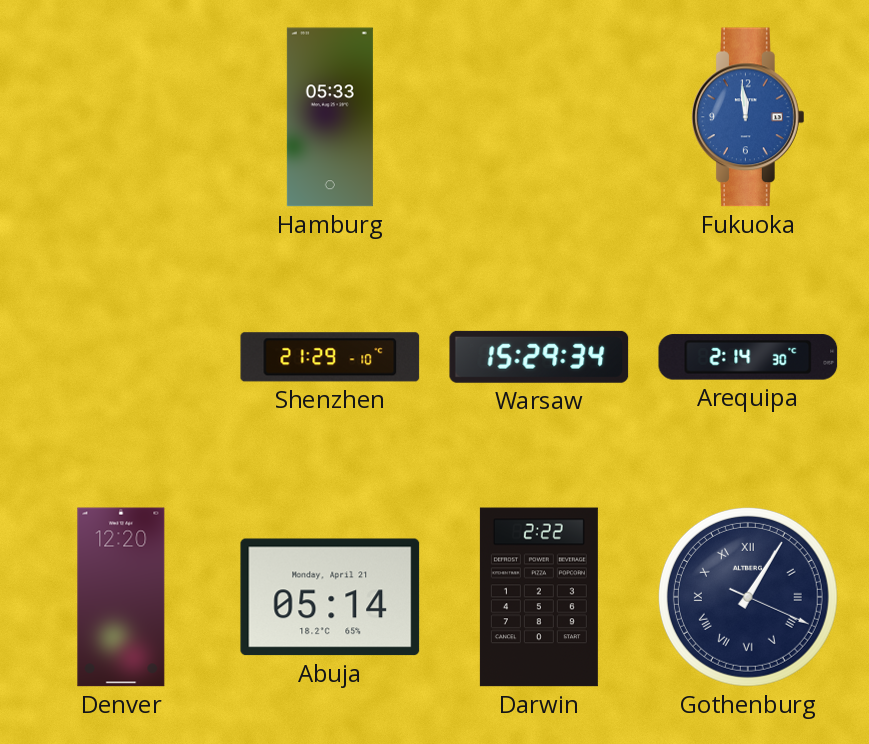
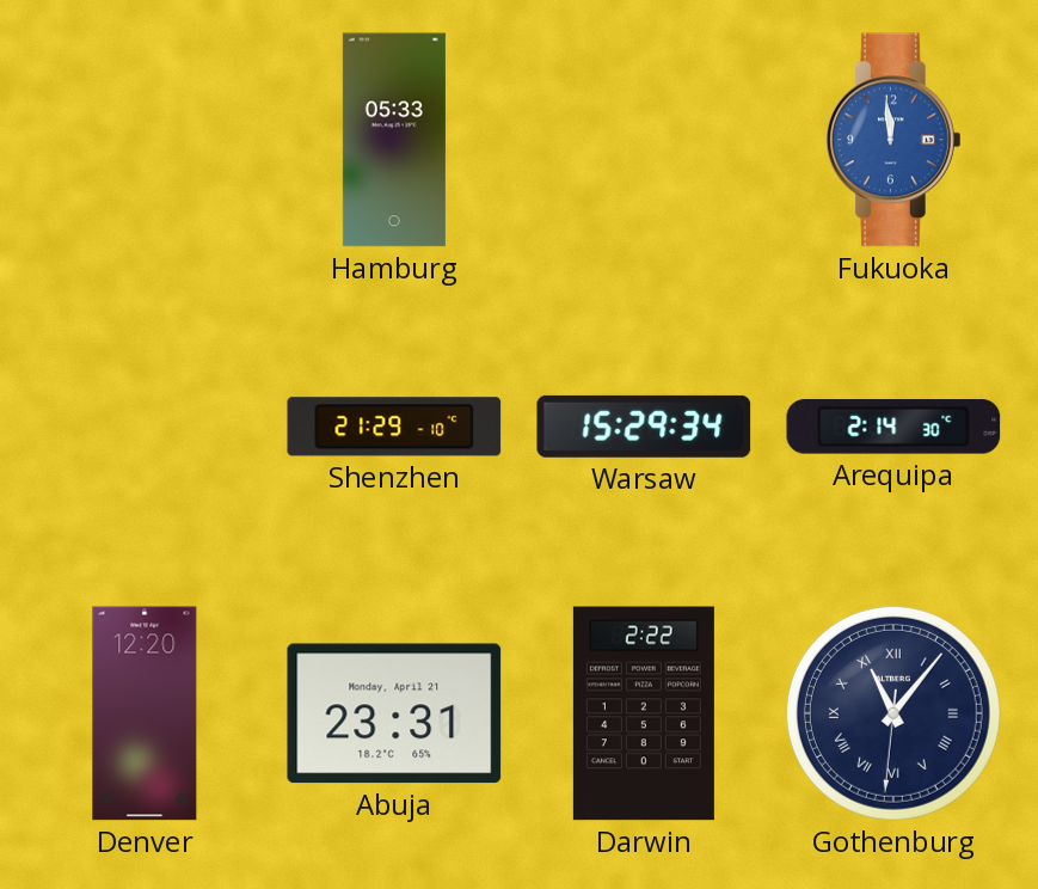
Abuja: 05:14 -> 23:31 (394, 713)
Gothenburg: 1:05 -> 11:06 (893, 713)
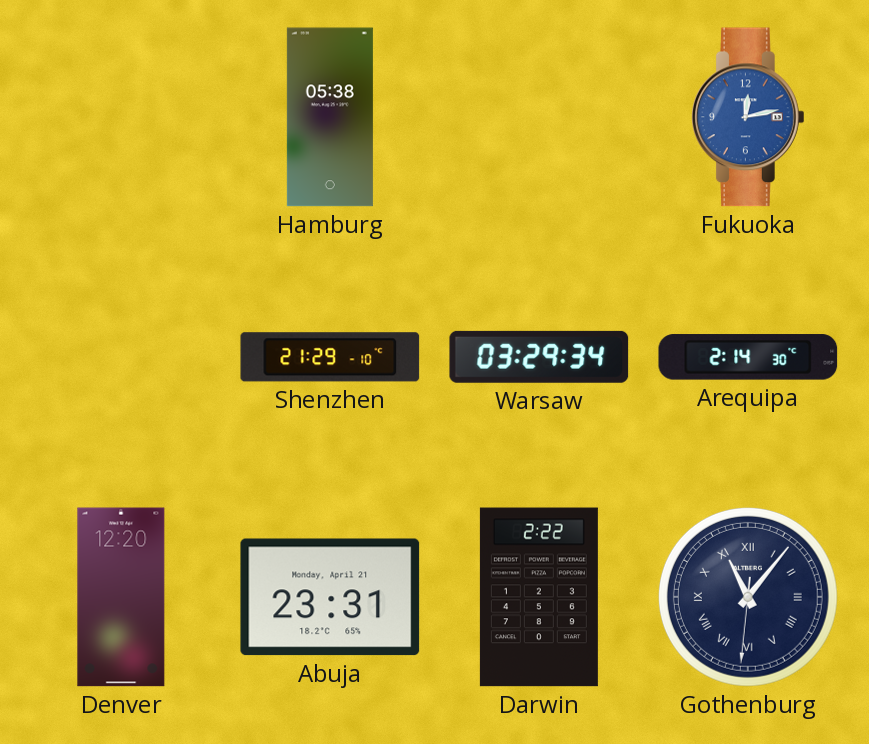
Hamburg: 05:33 -> 05:38 (330, 117)
Fukuoka: 11:59 -> 12:13 (749, 117)
Warsaw: 15:29 -> 03:29 (539, 357)
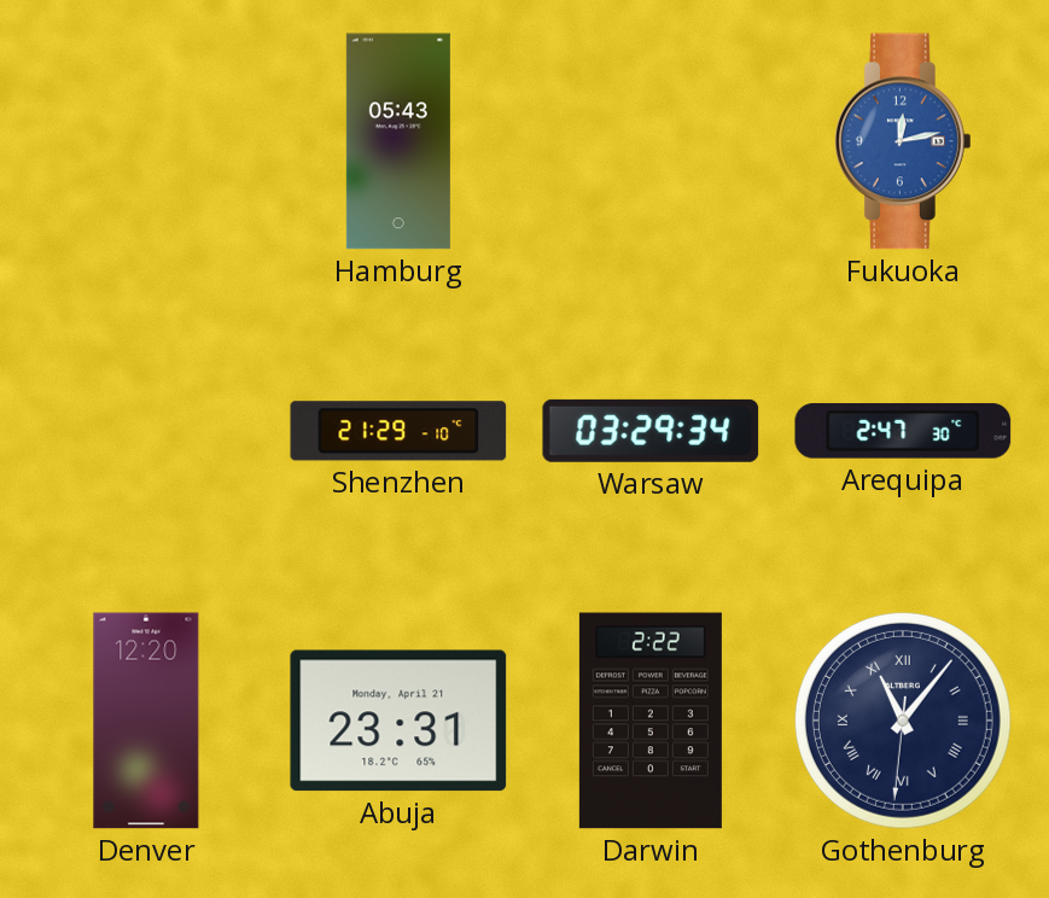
Hamburg: 05:38 -> 05:43 (398, 141)
Arequipa: 2:14 -> 2:47 (903, 431)
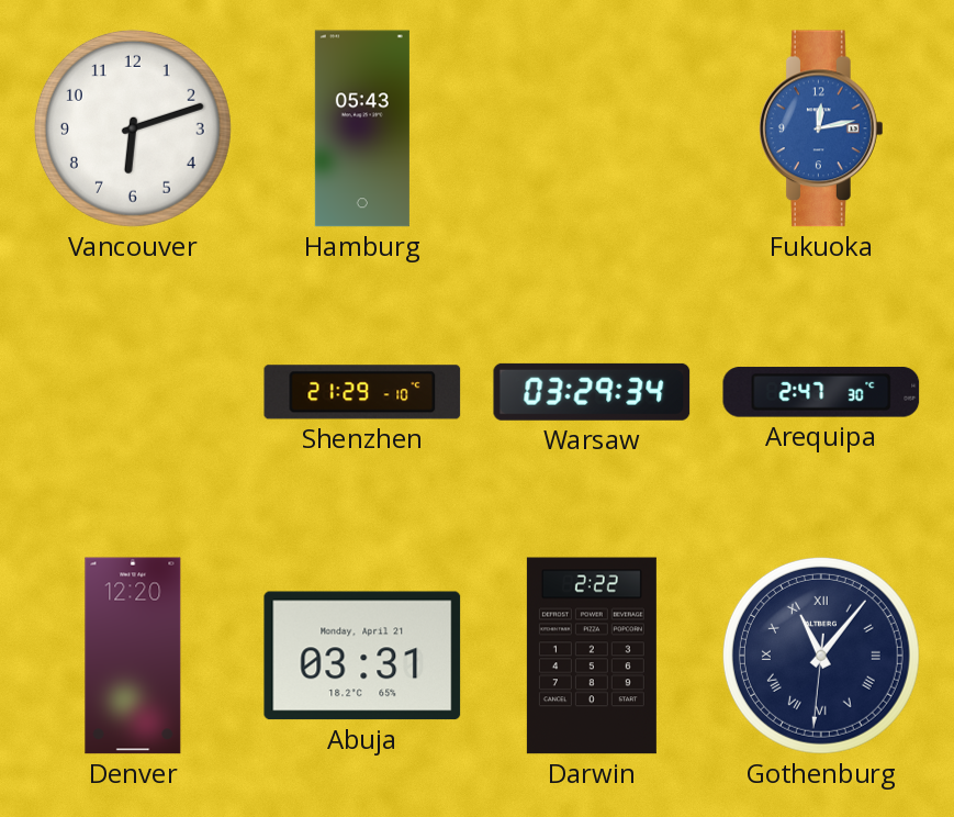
Vancouver: none -> 6:12 (133, 128)
Abuja: 23:31 -> 03:31 (362, 656)
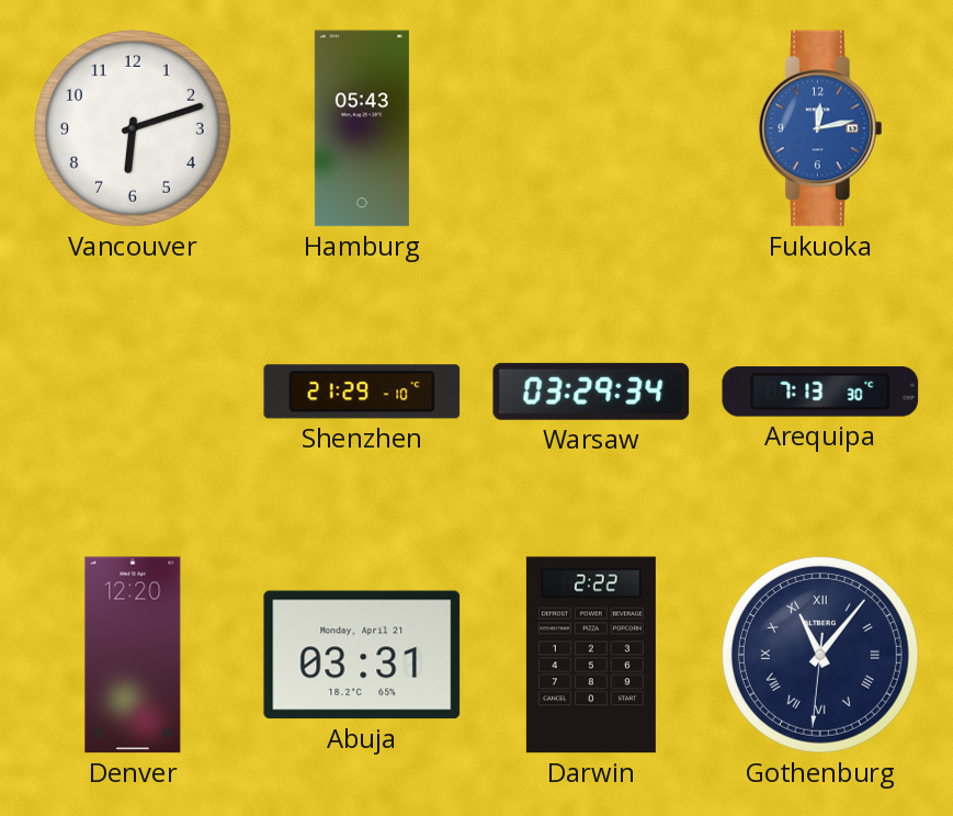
Arequipa: 2:47 -> 7:13 (820, 392)
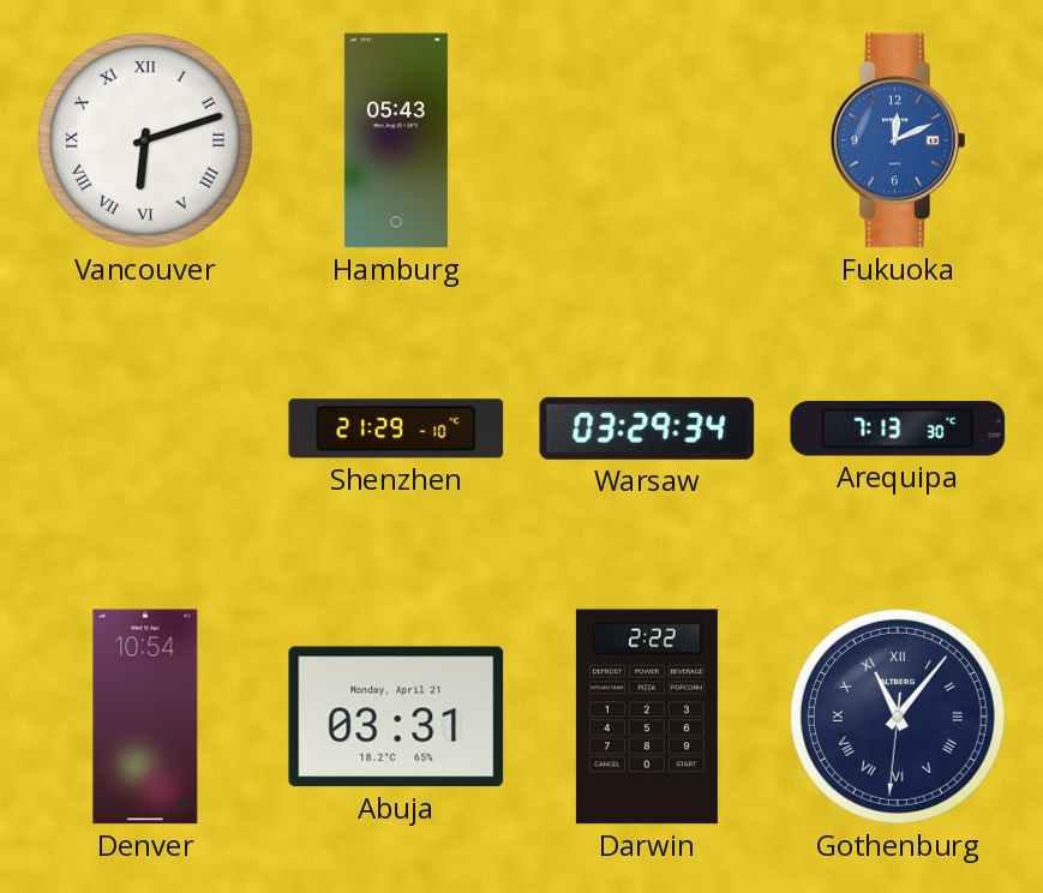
Vancouver numerals: Arabic -> Roman (145, 140)
Fukuoka: 12:13 -> 12:11 (899, 140)
Denver: 12:20 -> 10:54 (145, 717)
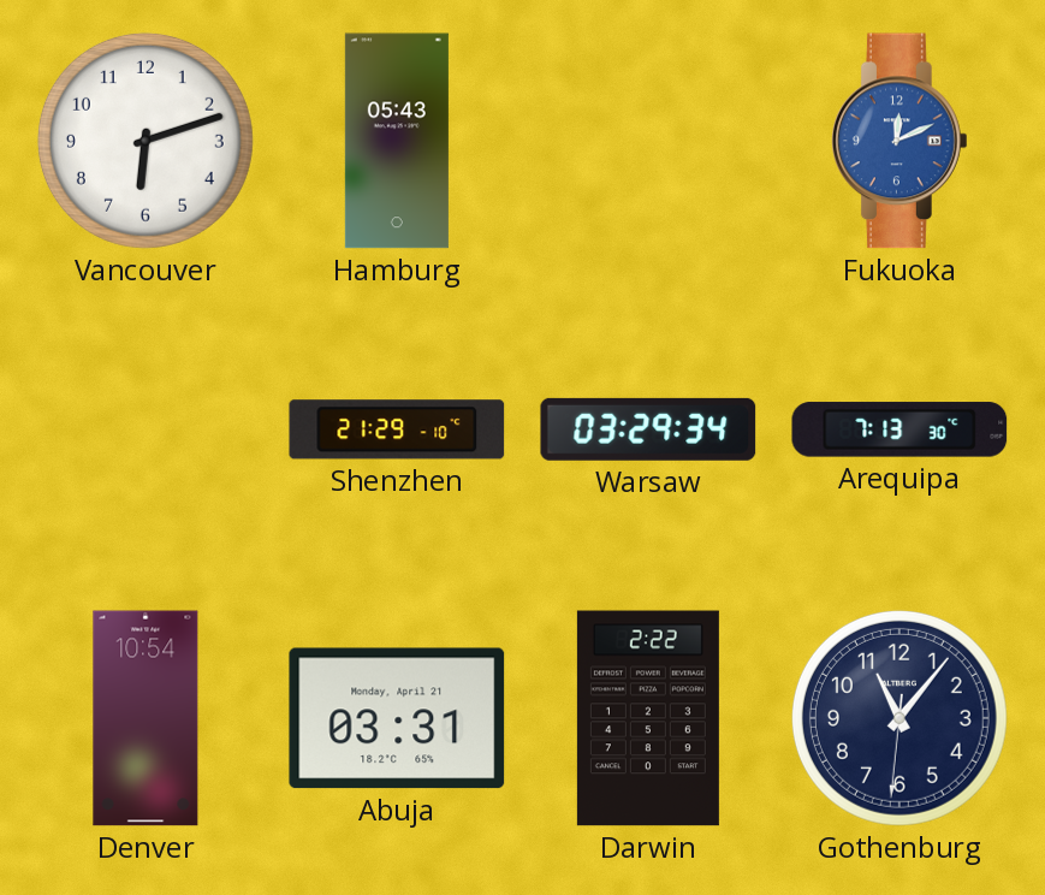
Vancouver numerals: Roman -> Arabic (146, 141)
Gothenburg numerals: Roman -> Arabic (899, 718)
